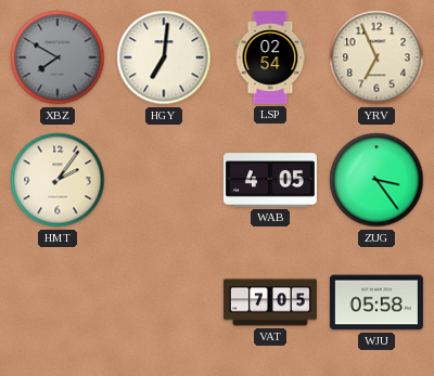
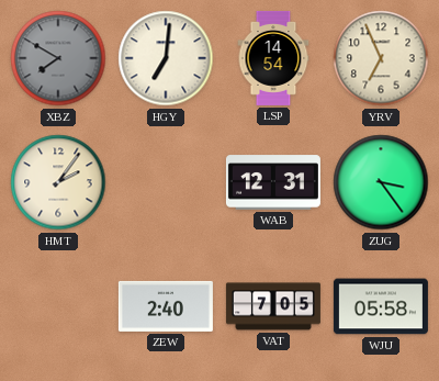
LSP: 02:54 -> 14:54 (273, 58)
WAB: 4:05 -> 12:31 (273, 182)
ZEW: none -> 2:40 (166, 306)
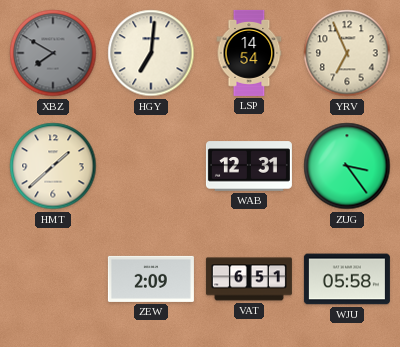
HMT: 2:06 -> 1:38 (53, 166)
ZEW: 2:40 -> 2:09 (151, 279)
VAT: 7:05 -> 6:51 (249, 279)
